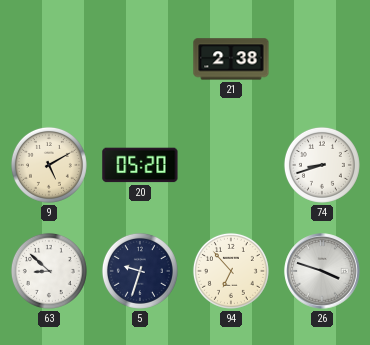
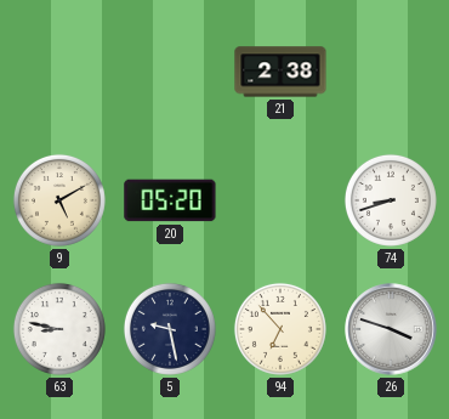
63: 8:52 -> 8:47 (59, 329)
5: 9:33 -> 9:28 (170, 329)
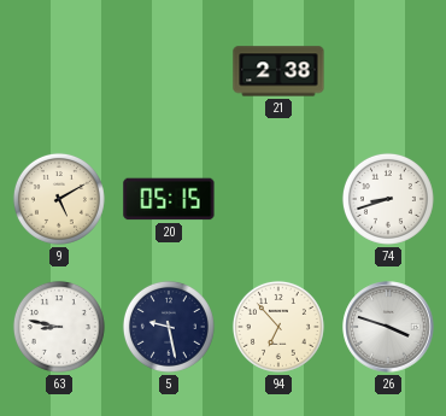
20: 05:20 -> 05:15 (169, 199)
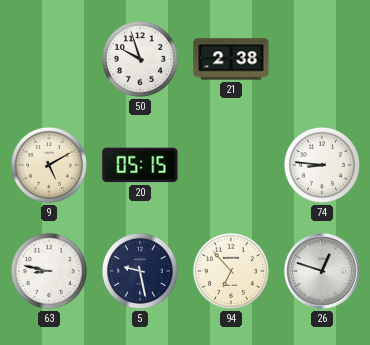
50: none -> 9:57 (140, 59)
74: 8:42 -> 8:46 (322, 165)
26: 3:48 -> 12:48 (322, 271)
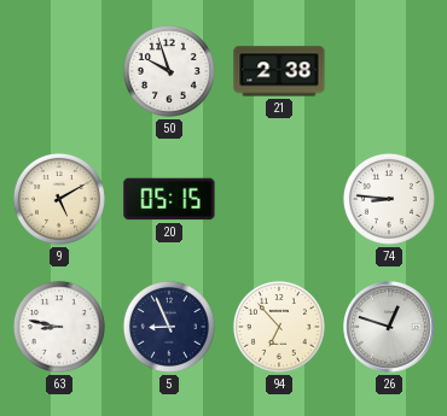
5: 9:28 -> 8:56 (169, 327)
